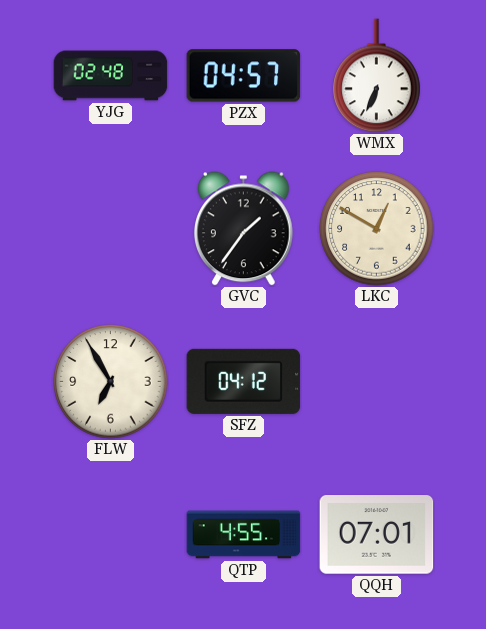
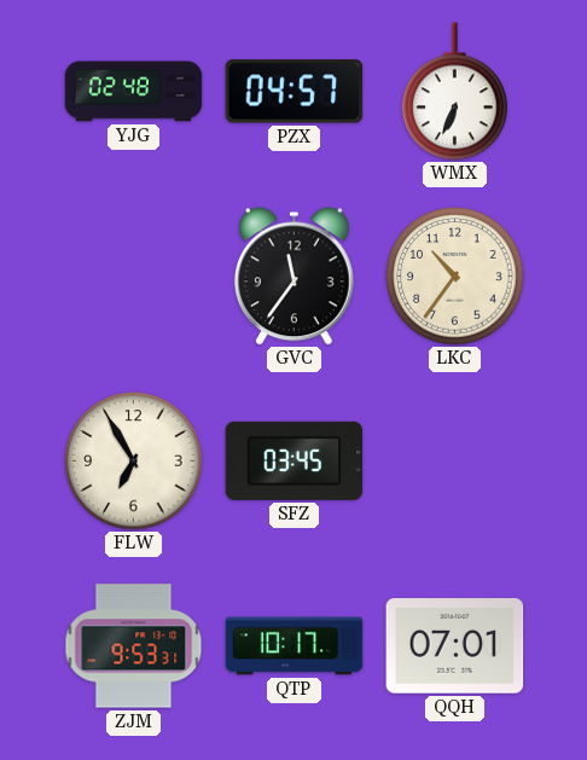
GVC: 1:36 -> 11:36 (295, 277)
LKC: 12:50 -> 10:36 (455, 277)
SFZ: 04:12 -> 03:45 (295, 460)
ZJM: none -> 9:53 (134, 646)
QTP: 4:55 -> 10:17 (295, 646)
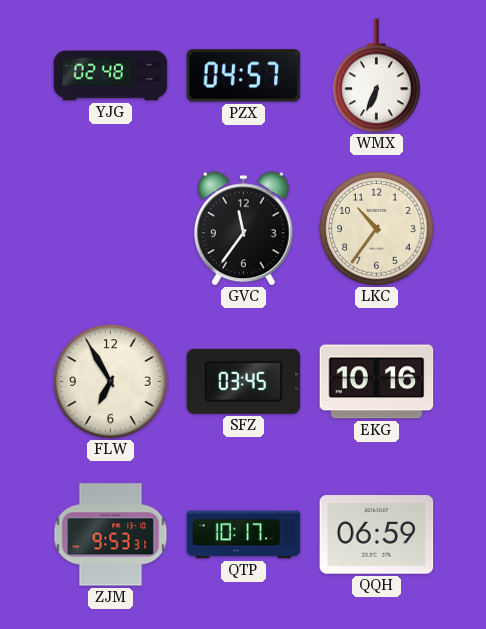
EKG: none -> 10:16 (377, 382)
QQH: 07:01 -> 06:59 (377, 535)
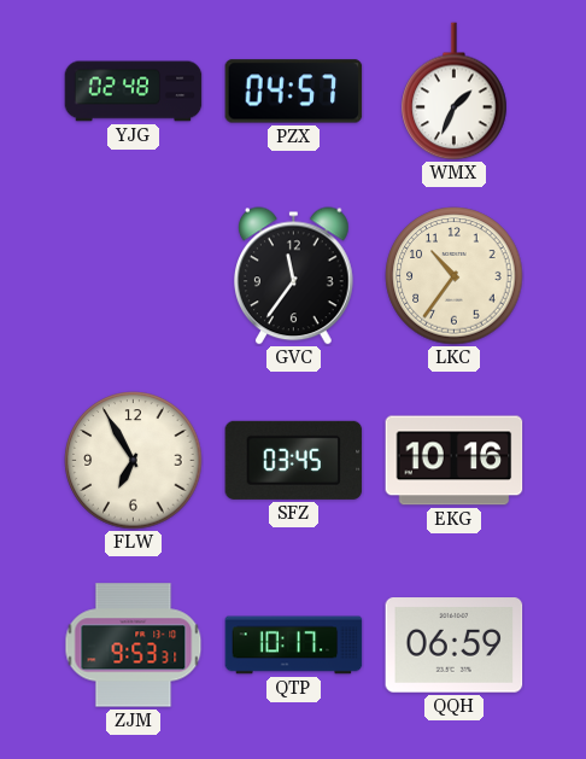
WMX: 6:34 -> 1:34 (455, 92)
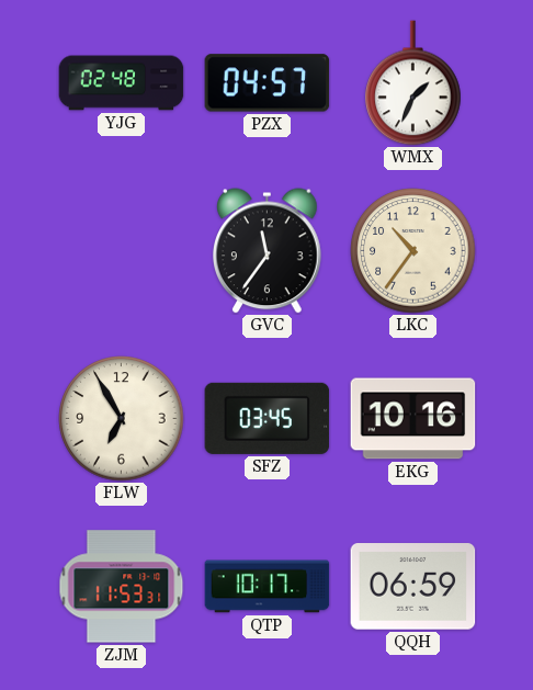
ZJM: 9:53 -> 11:53 (122, 587)
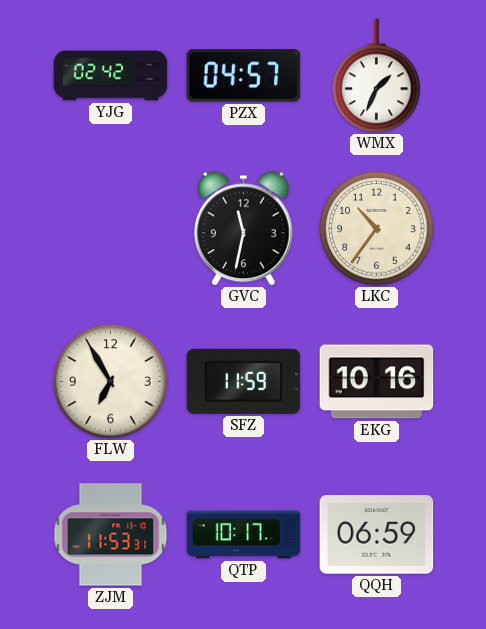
YJG: 02:48 -> 02:42 (111, 76)
GVC: 11:36 -> 11:32 (244, 229)
SFZ: 03:45 -> 11:59 (244, 381)
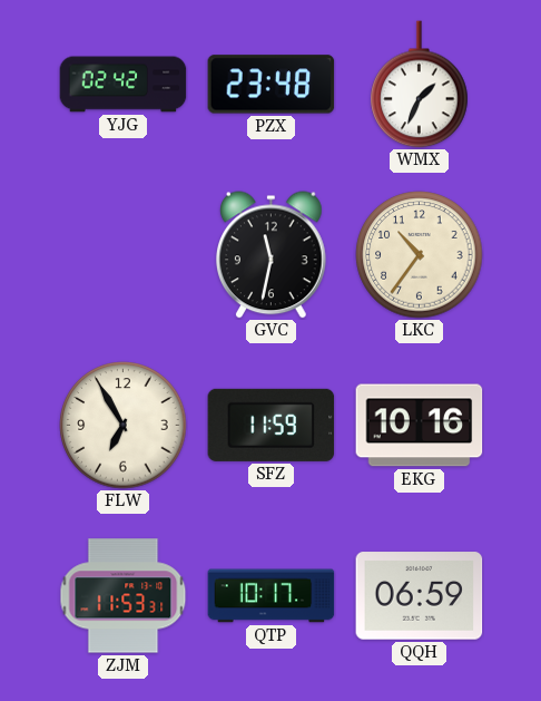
PZX: 04:57 -> 23:48 (272, 85)
